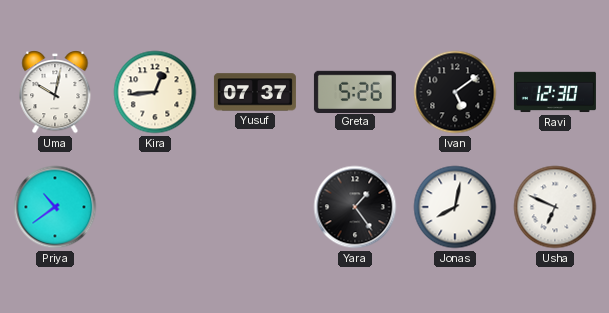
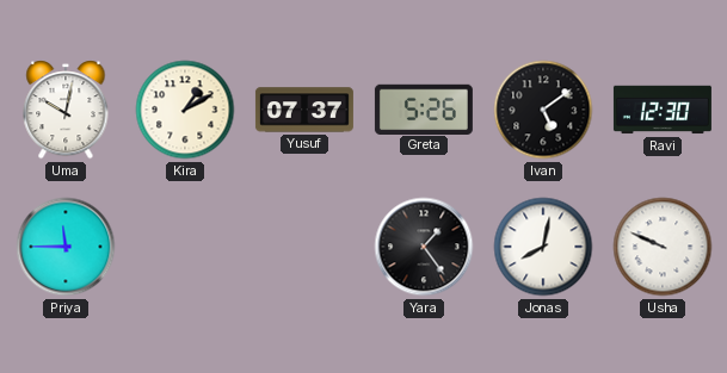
Kira: 12:44 -> 1:10 (185, 110)
Priya: 10:39 -> 11:45 (66, 247)
Usha: 6:49 -> 9:49 (663, 247)
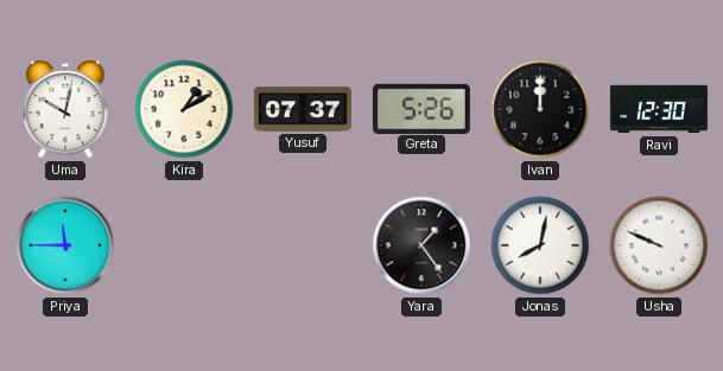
Ivan: 5:09 -> 12:00 (540, 109)
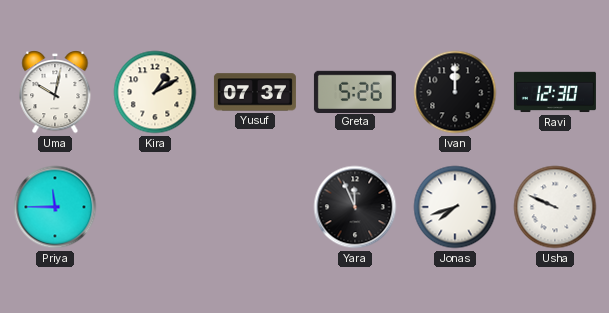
Yara: 1:24 -> 11:56 (355, 207)
Jonas: 8:02 -> 7:42 (455, 207)
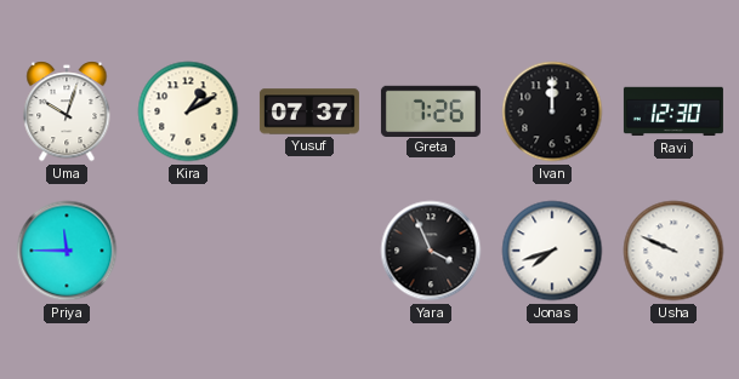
Uma: 10:02 -> 10:03 (67, 111)
Greta: 5:26 -> 7:26 (431, 110)
Yara: 11:56 -> 3:56 (431, 251)
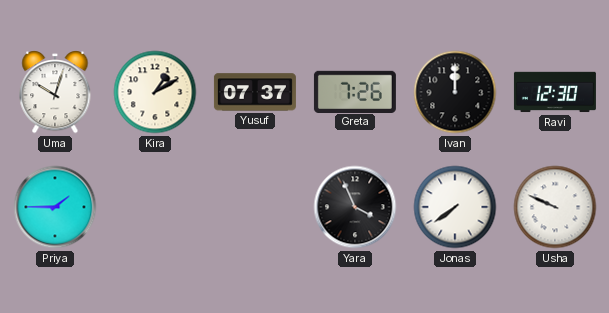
Priya: 11:45 -> 1:45 (55, 207)
Jonas: 7:42 -> 7:39 (455, 207)
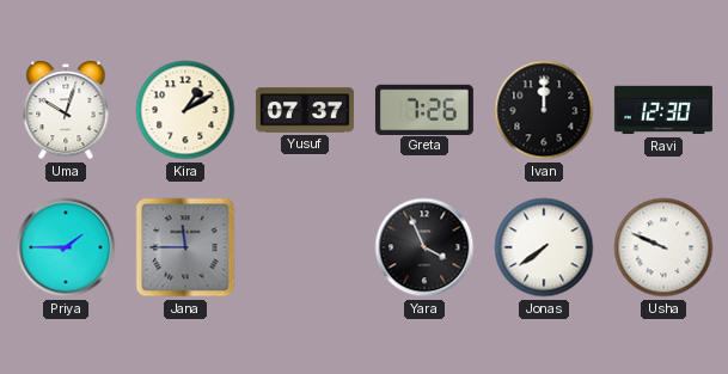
Jana: none -> 11:45 (185, 247)
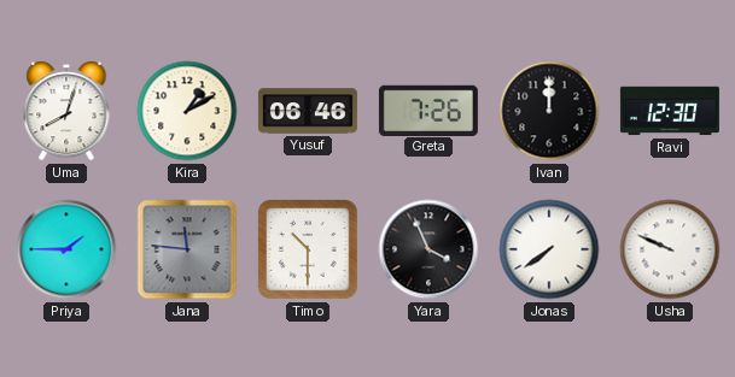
Uma: 10:03 -> 8:03 (66, 111)
Yusuf: 07:37 -> 06:46 (308, 111)
Jana: 11:45 -> 11:46 (187, 249)
Timo: none -> 10:30 (308, 249)
